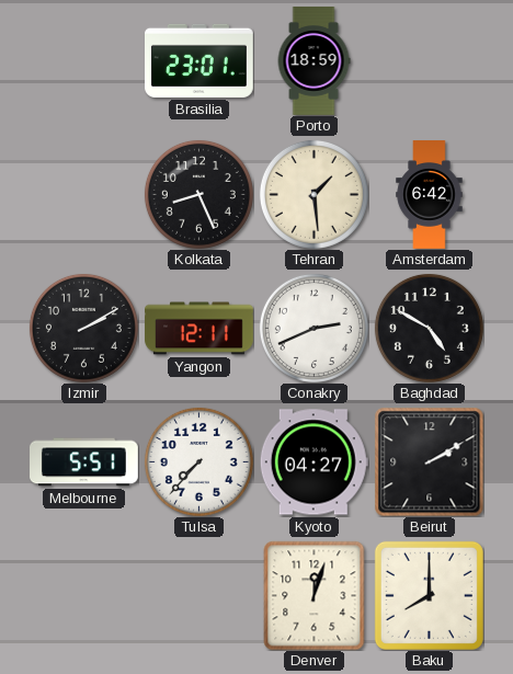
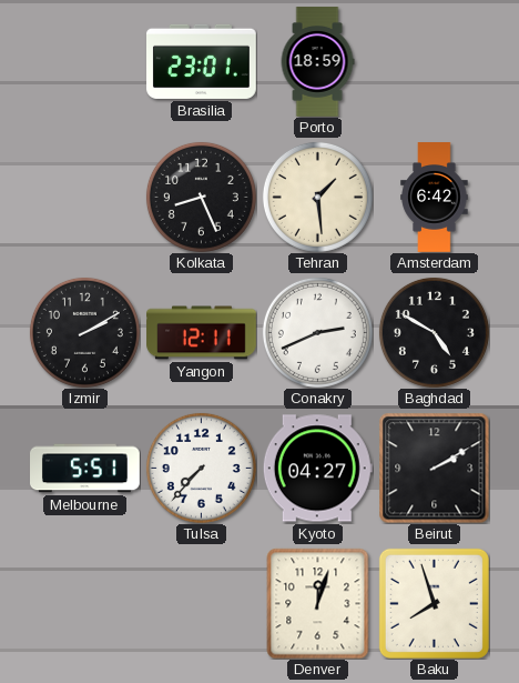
Baku: 8:00 -> 7:57 (434, 603)
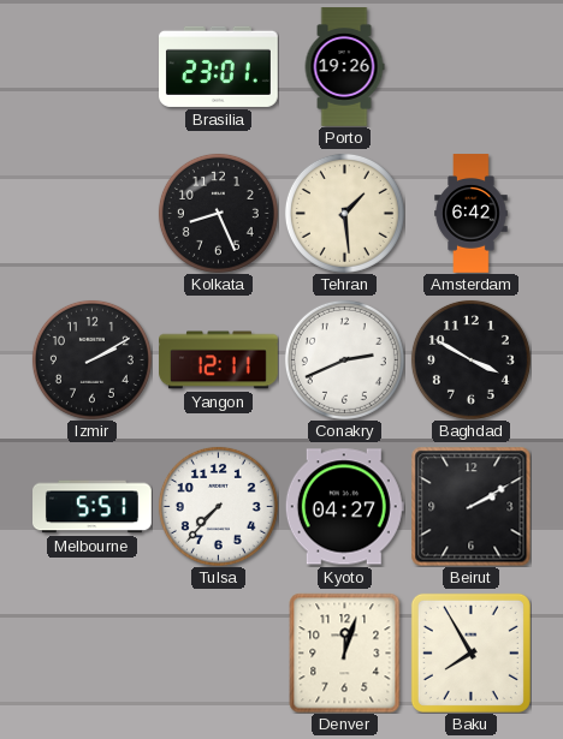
Porto: 18:59 -> 19:26 (344, 67)
Baghdad: 4:50 -> 3:50 (470, 359)
Baku: 7:57 -> 7:55 (470, 652)
